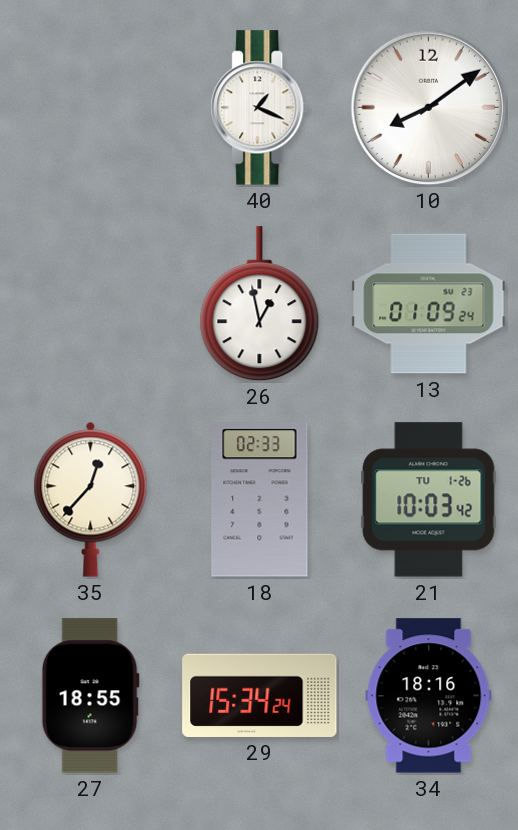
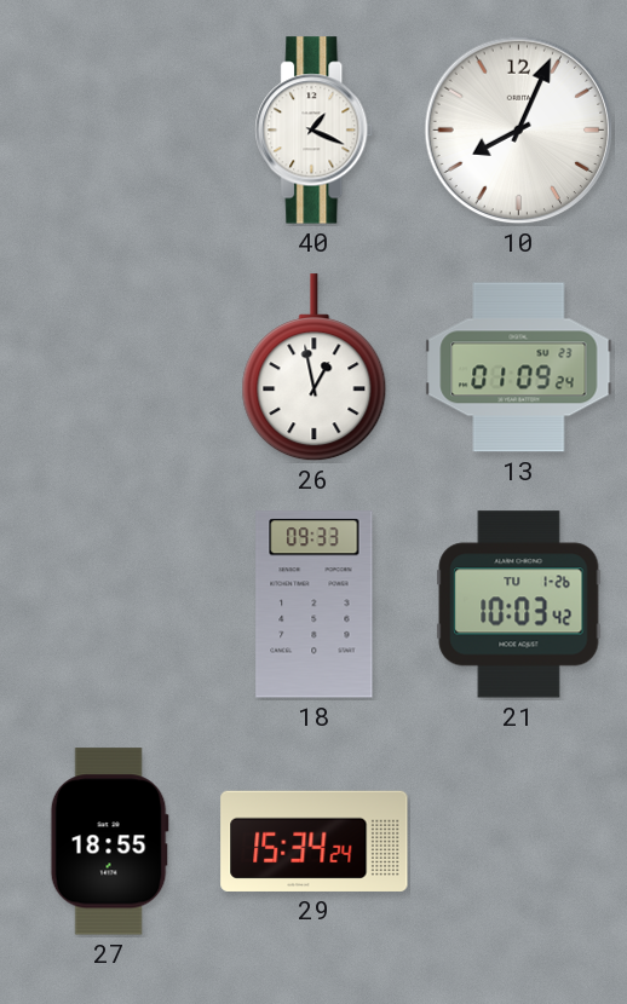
10: 8:09 -> 8:04 (519, 131)
35: 12:37 -> none (91, 499)
18: 02:33 -> 09:33 (315, 605)
34: 18:16 -> none (429, 696)
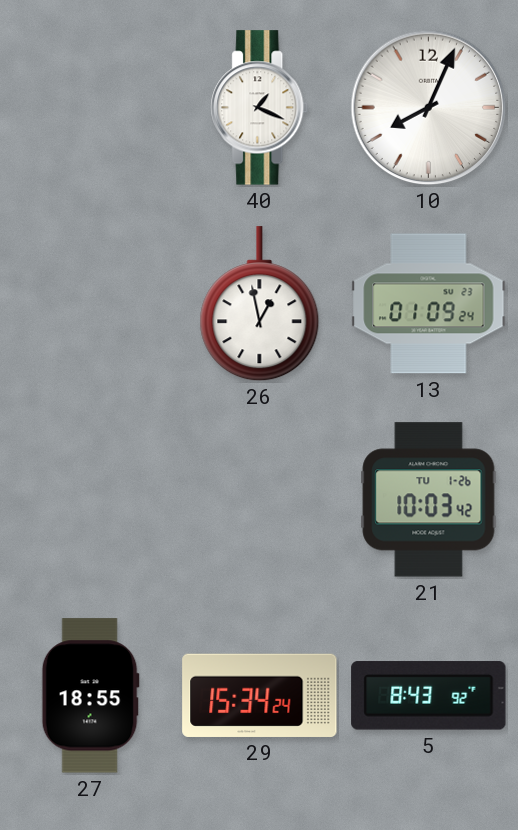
18: 09:33 -> none (315, 605)
5: none -> 8:43 (429, 696)
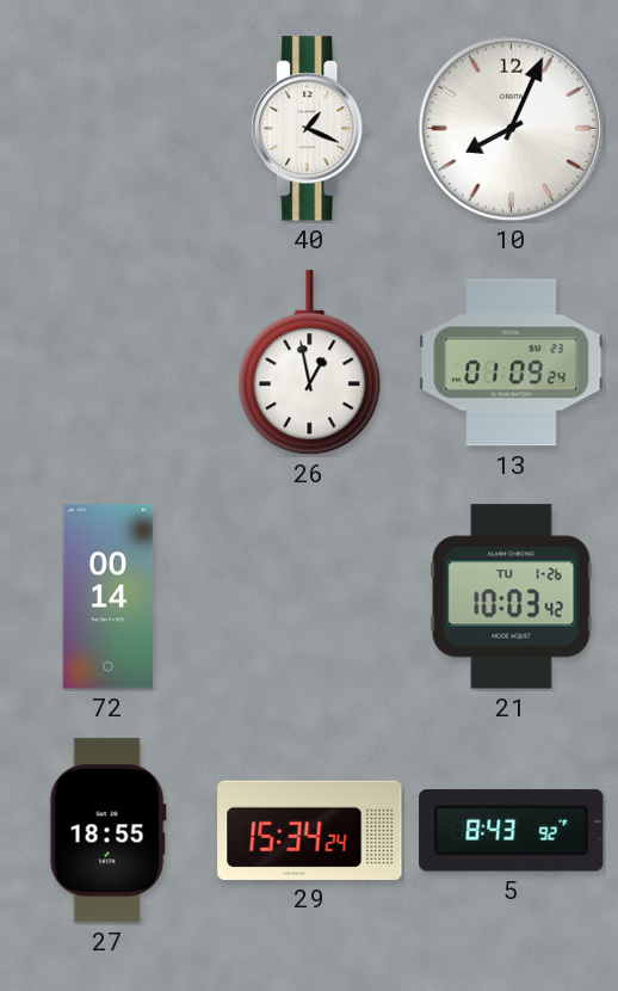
72: none -> 00:14 (109, 597)
